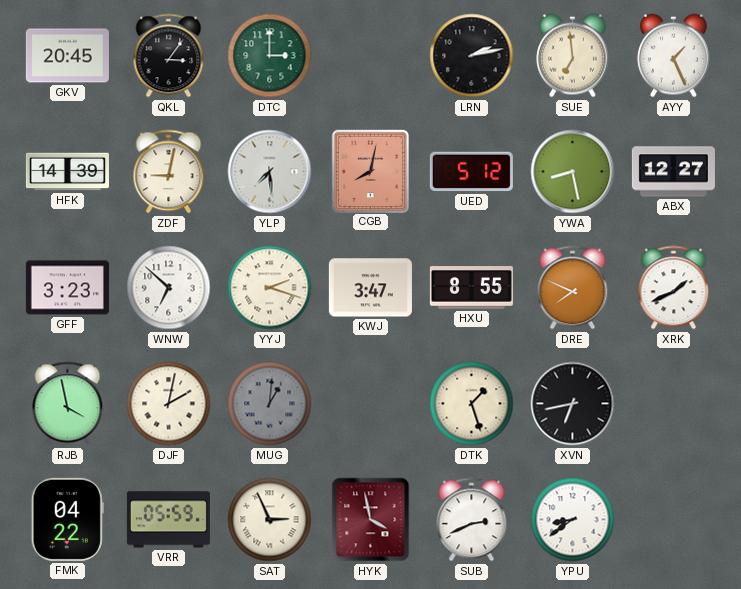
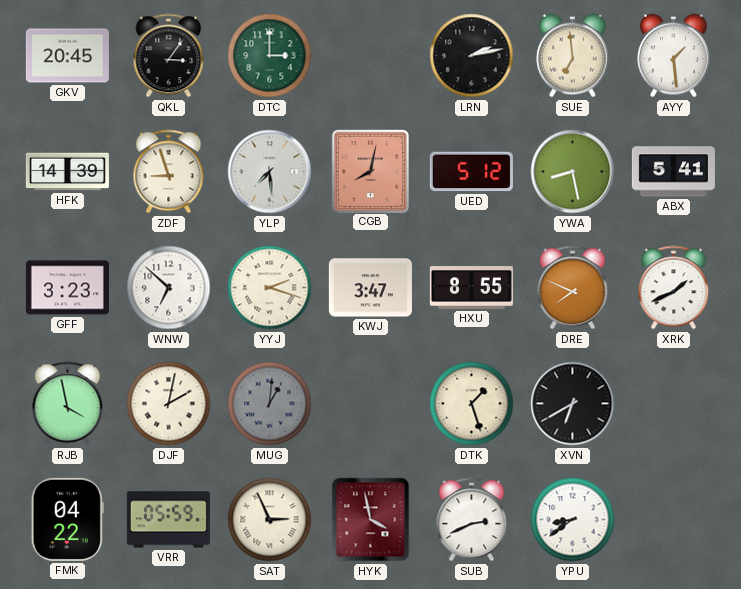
AYY: 1:26 -> 1:29 (673, 56)
ZDF: 9:02 -> 8:57 (169, 172)
ABX: 12:27 -> 5:41 (673, 172)
XVN: 6:43 -> 6:40 (573, 404)
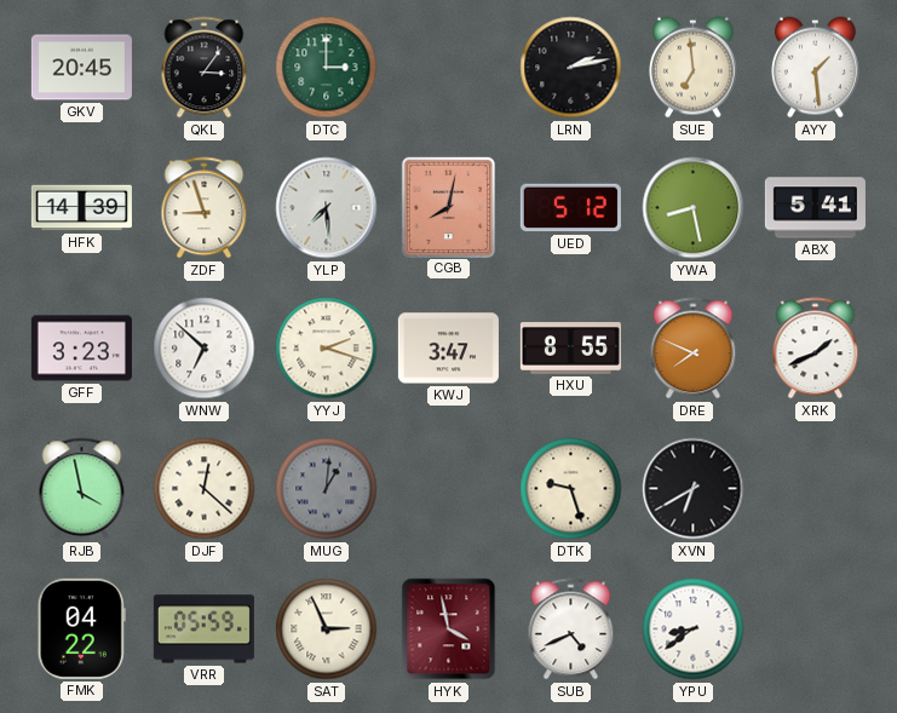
DJF: 2:02 -> 12:22 (205, 489)
DTK: 1:27 -> 9:27 (571, 489)
SUB: 2:41 -> 4:41 (571, 629)
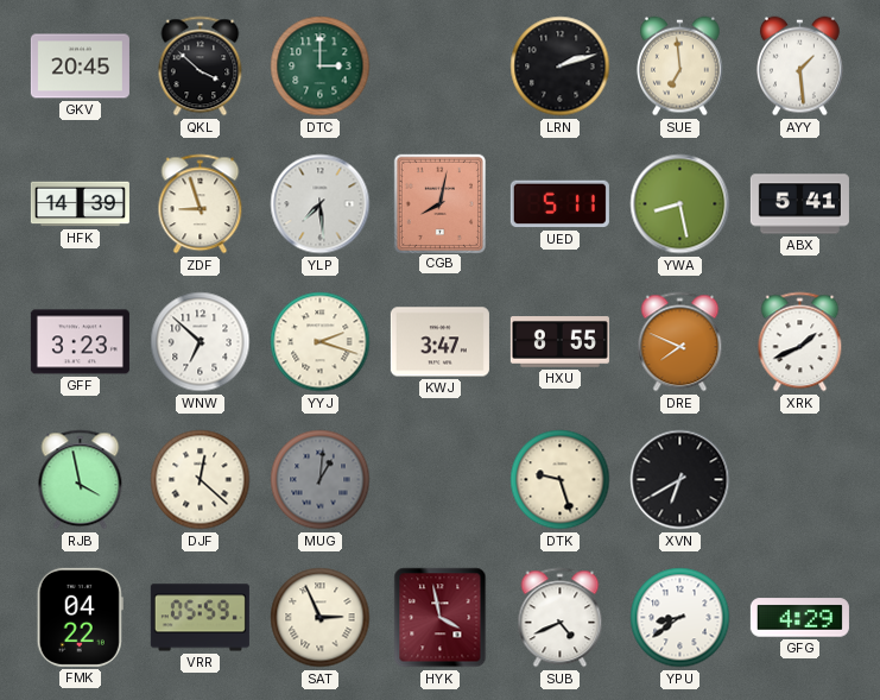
QKL: 3:06 -> 3:52 (201, 67)
LRN: 2:13 -> 2:12 (561, 67)
UED: 5:12 -> 5:11 (559, 204)
GFG: none -> 4:29 (799, 618)
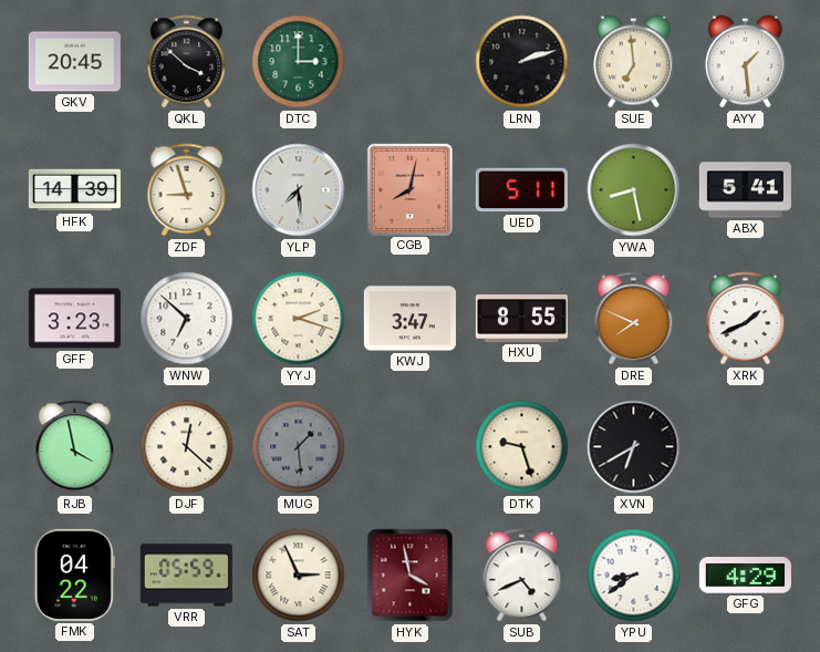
MUG: 1:01 -> 1:29 (299, 447)
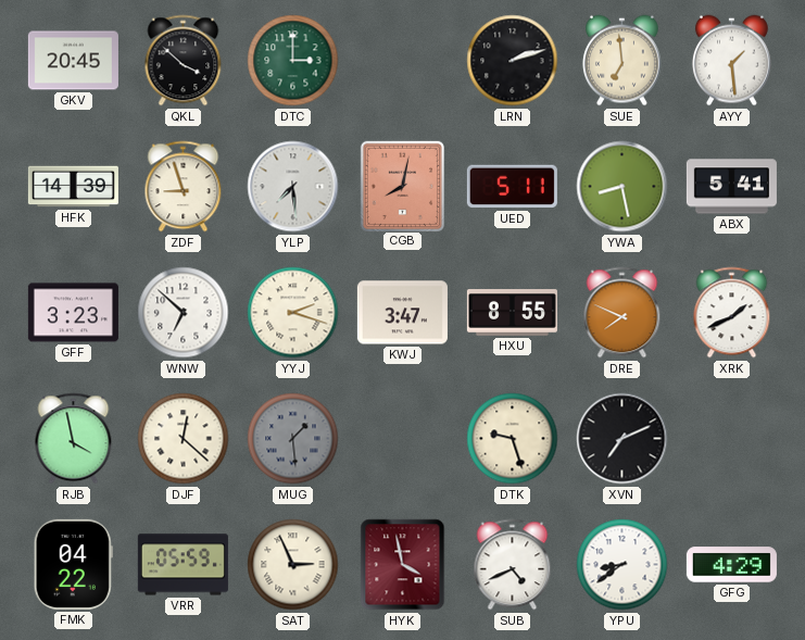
XVN: 6:40 -> 7:11 (622, 439)
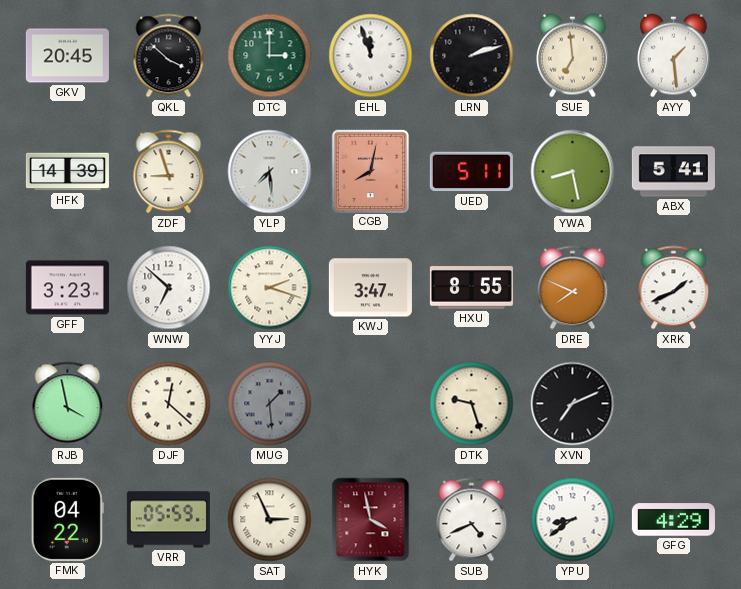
EHL: none -> 11:57 (371, 56)
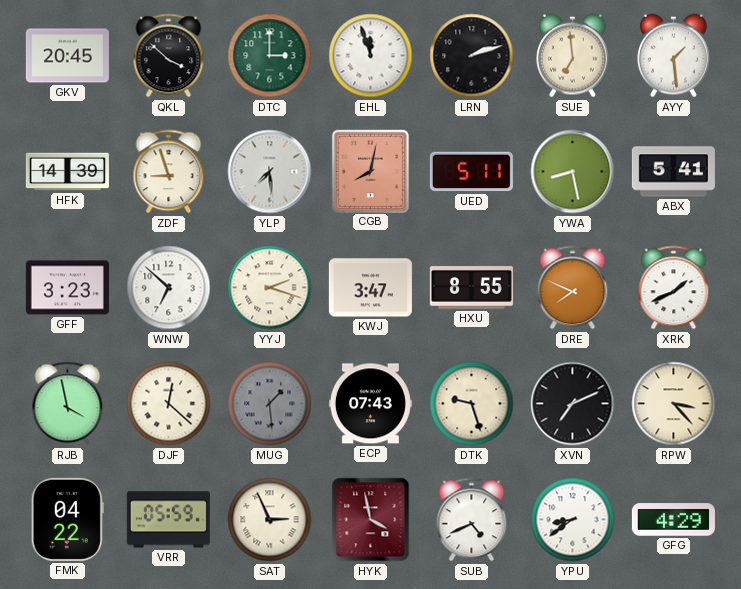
ECP: none -> 07:43 (370, 404)
RPW: none -> 3:23 (674, 404)
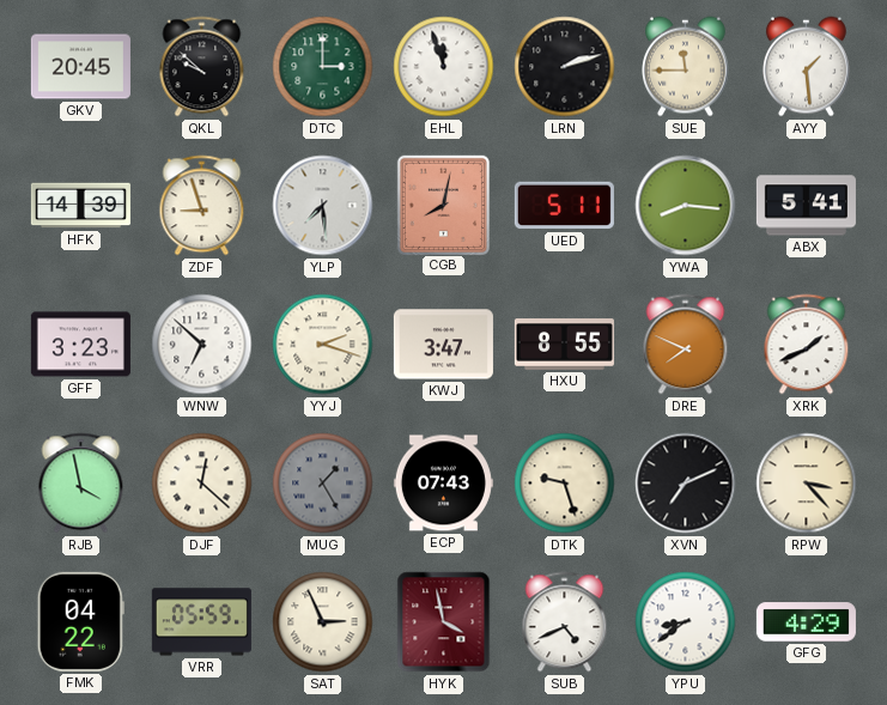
QKL: 3:52 -> 9:52 (202, 67)
SUE: 6:59 -> 11:45 (685, 67)
YWA: 8:28 -> 8:16 (686, 206)
MUG: 1:29 -> 1:25 (323, 484)
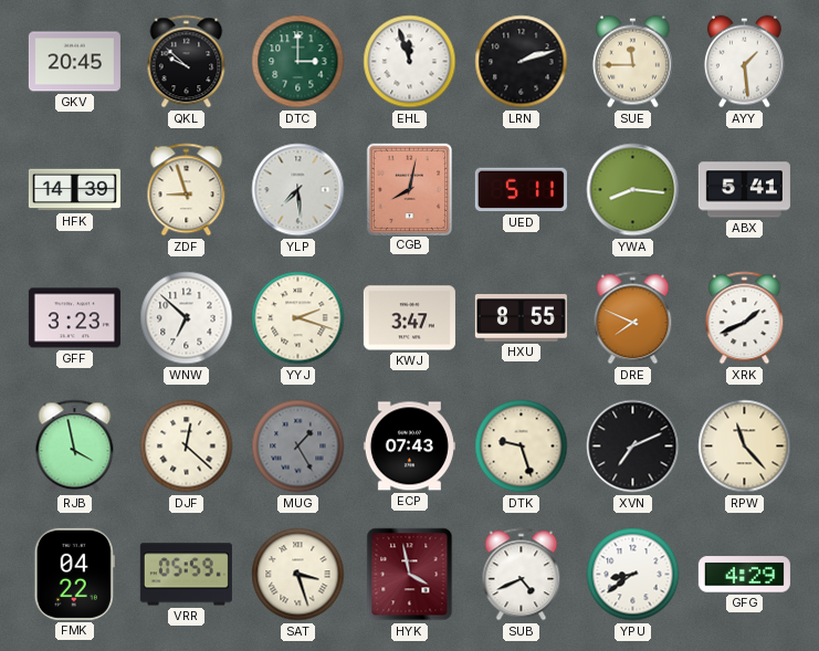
RPW: 3:23 -> 11:23 (745, 447)
SAT: 2:56 -> 3:27 (298, 575)
